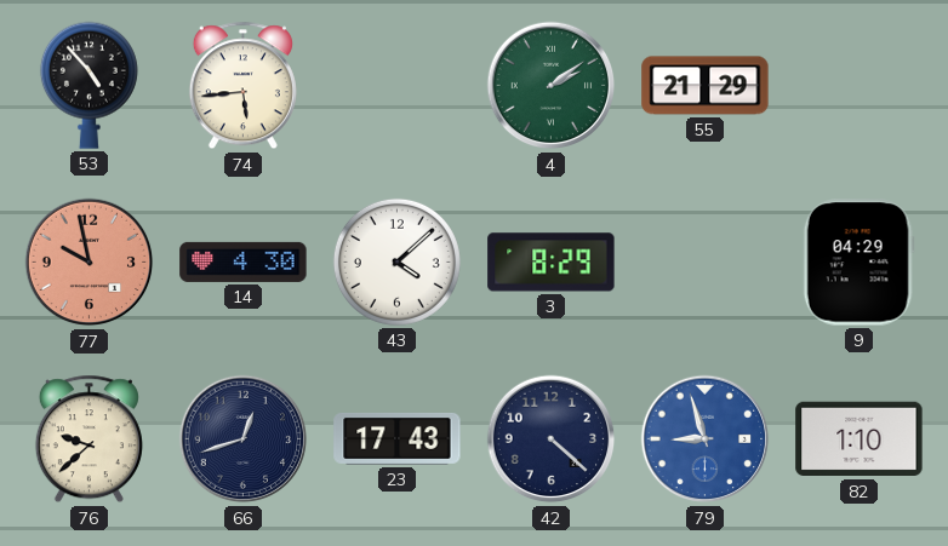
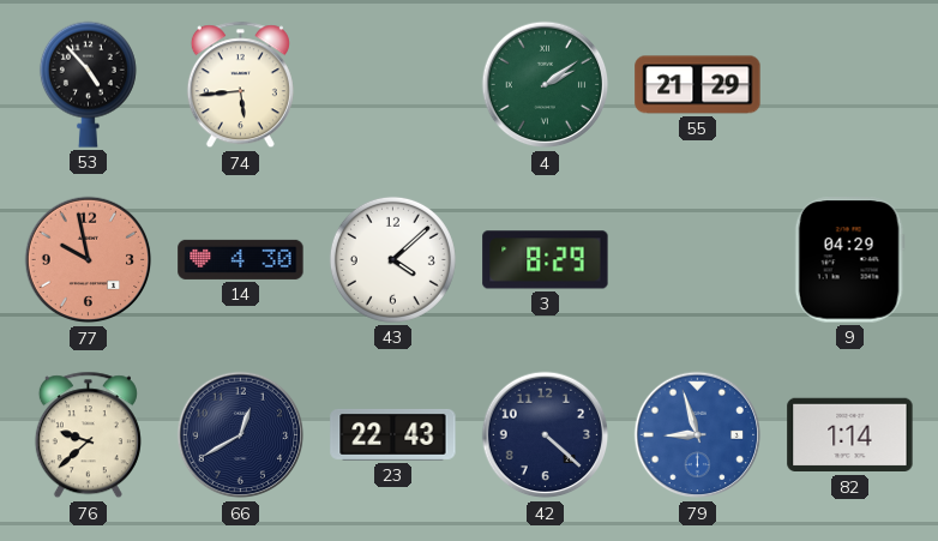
66: 12:42 -> 12:40 (241, 435)
23: 17:43 -> 22:43 (393, 434)
82: 1:10 -> 1:14 (850, 435)
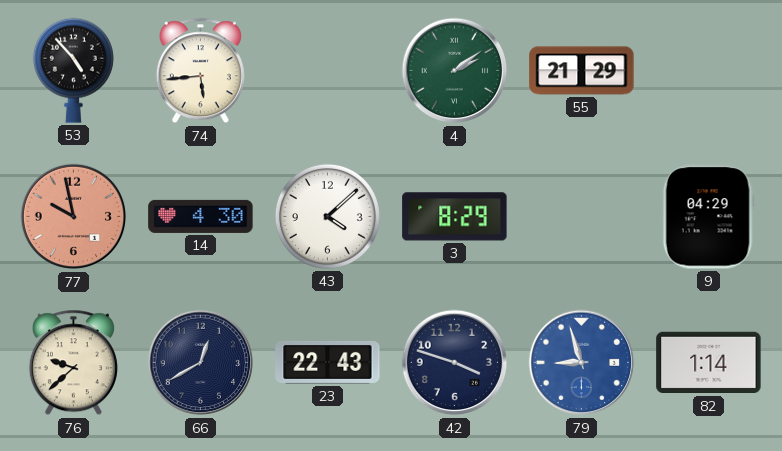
42: 4:22 -> 3:48 (455, 363)
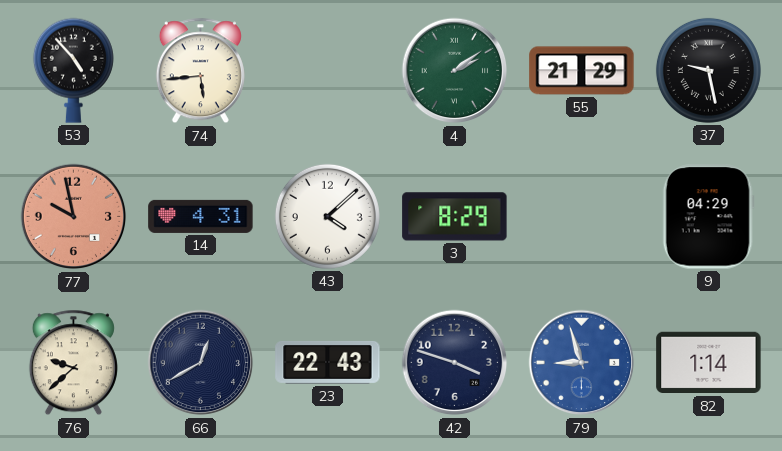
37: none -> 9:28 (708, 70)
14: 4:30 -> 4:31 (201, 216)
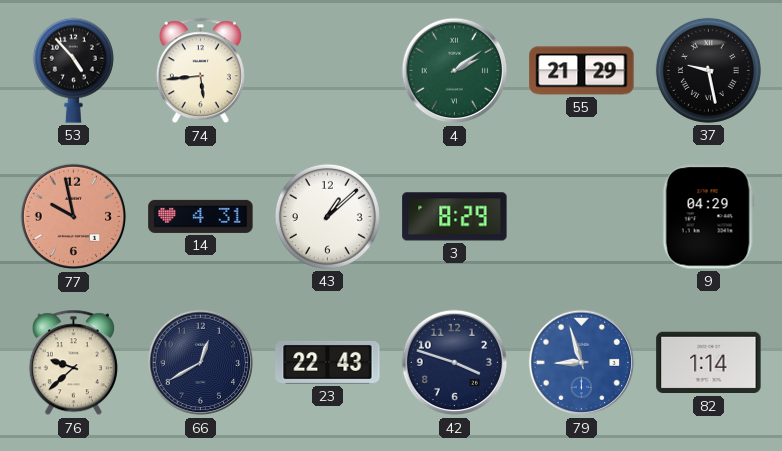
43: 4:08 -> 1:08 (327, 216)
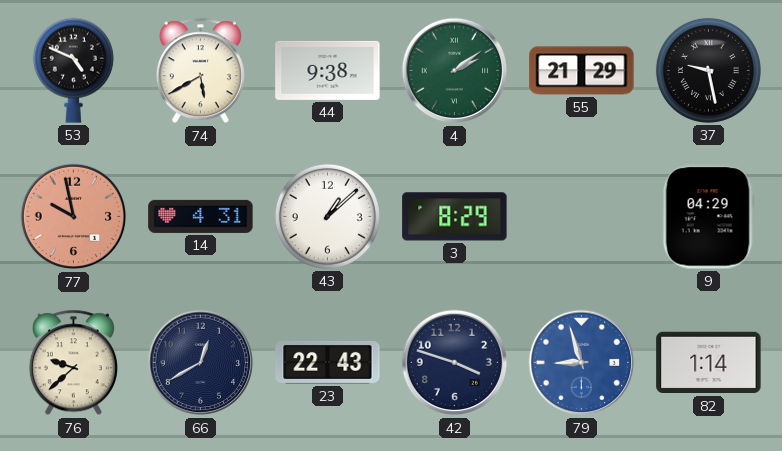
53: 4:53 -> 4:49 (73, 70)
74: 5:44 -> 5:40 (200, 71)
44: none -> 9:38 (328, 70)
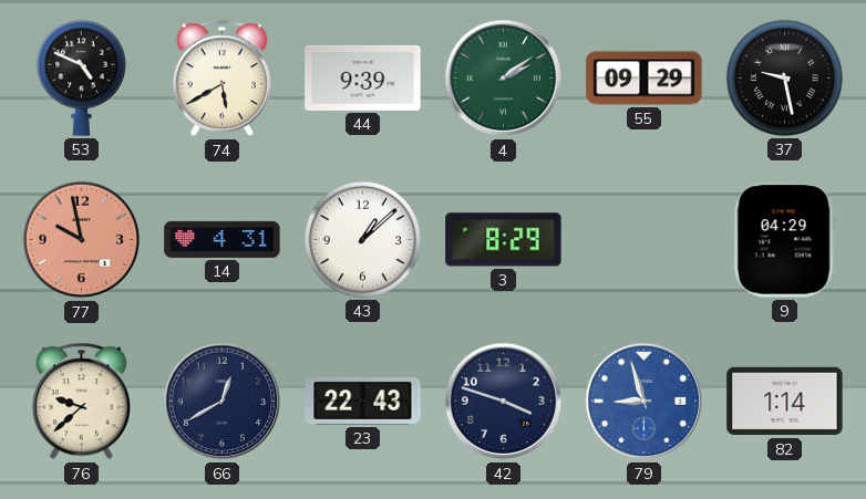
44: 9:38 -> 9:39 (363, 77)
55: 21:29 -> 09:29 (645, 79)
